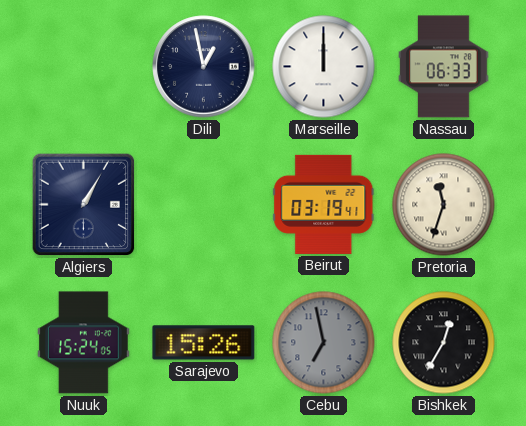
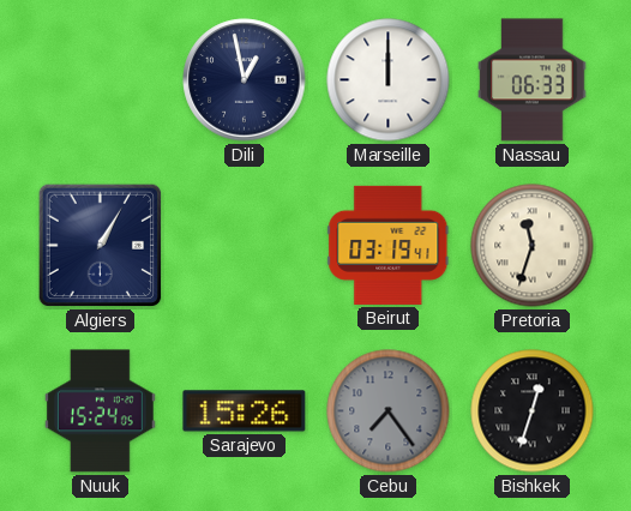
Cebu: 6:58 -> 7:24 (389, 411)
Bishkek: 12:35 -> 12:33 (533, 411)
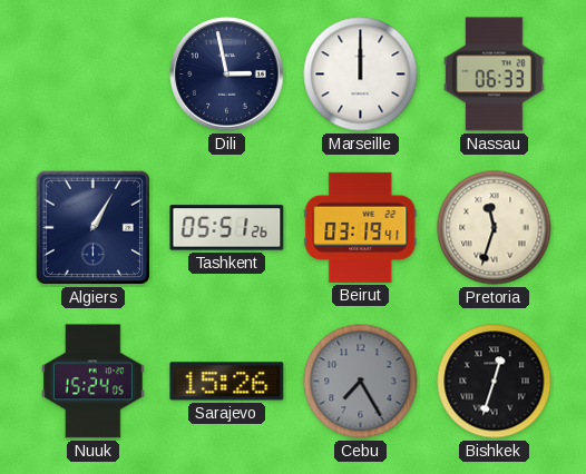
Dili: 12:58 -> 2:58 (227, 75)
Tashkent: none -> 05:51 (227, 228)
Cebu: 7:24 -> 7:25 (361, 382)
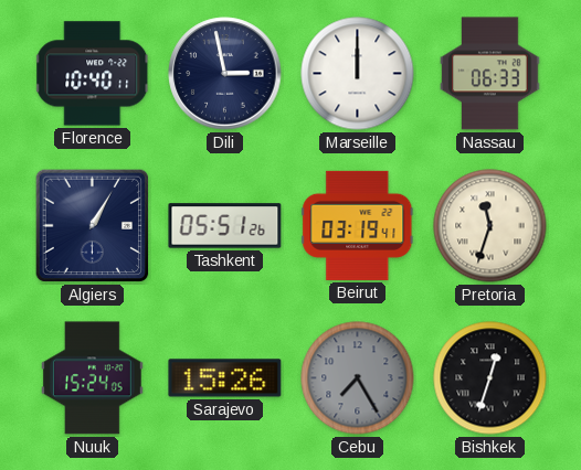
Florence: none -> 10:40 (93, 74)
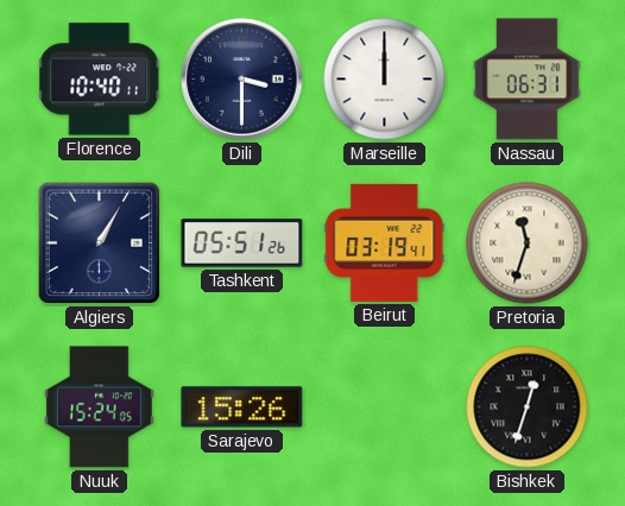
Dili: 2:58 -> 3:30 (242, 80)
Nassau: 06:33 -> 06:31 (528, 80)
Cebu: 7:25 -> none (358, 378)
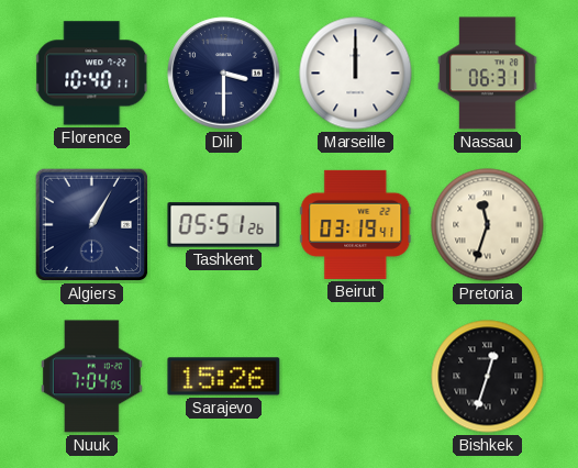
Nuuk: 15:24 -> 7:04 (91, 377)
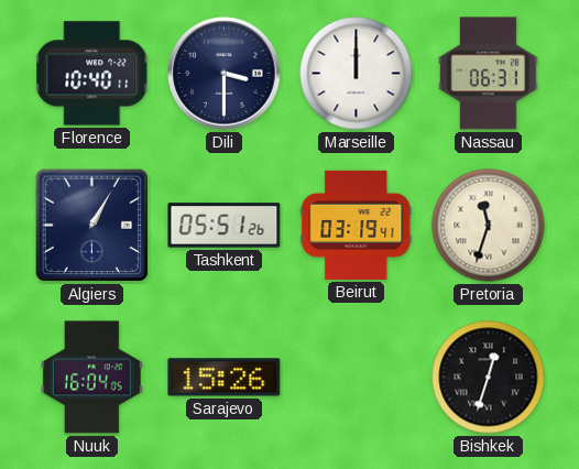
Nuuk: 7:04 -> 16:04 (91, 378)
